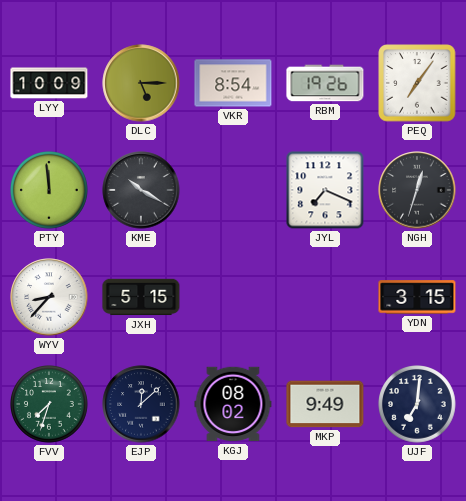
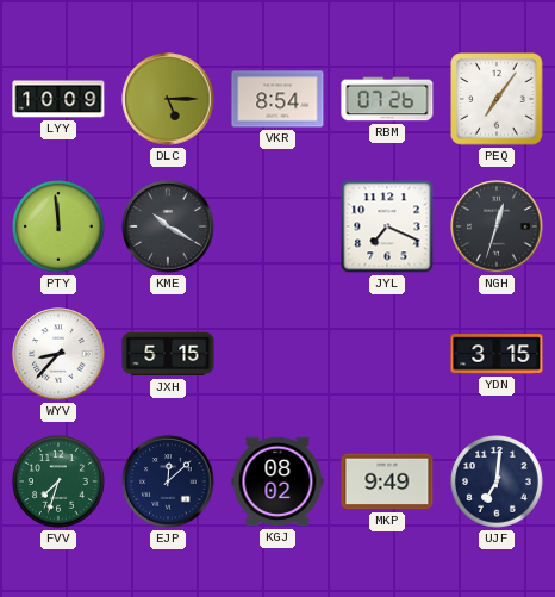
RBM: 19:26 -> 07:26 (387, 99)
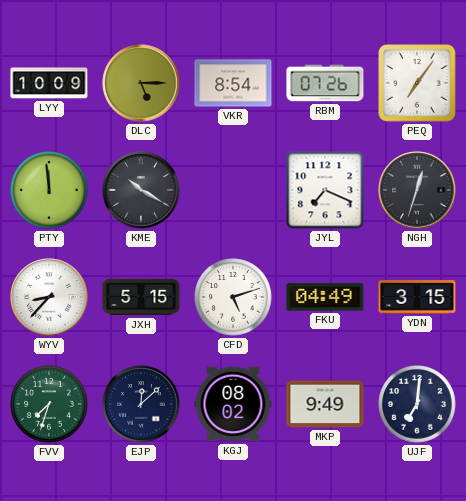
CFD: none -> 5:12 (234, 298)
FKU: none -> 04:49 (325, 297)
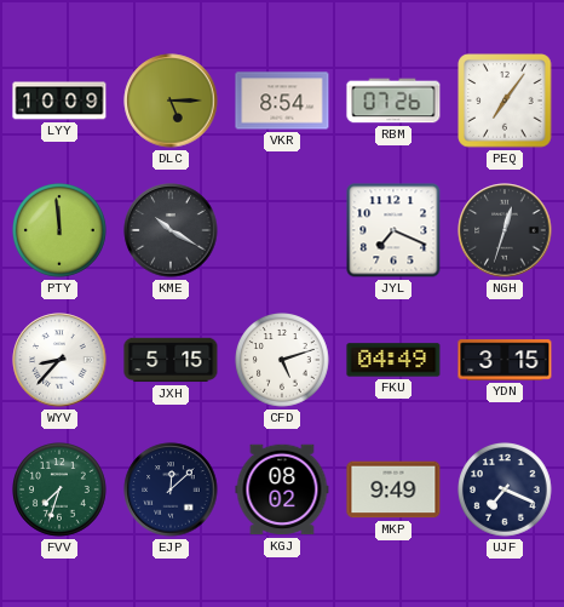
UJF: 7:01 -> 7:19 (506, 491)
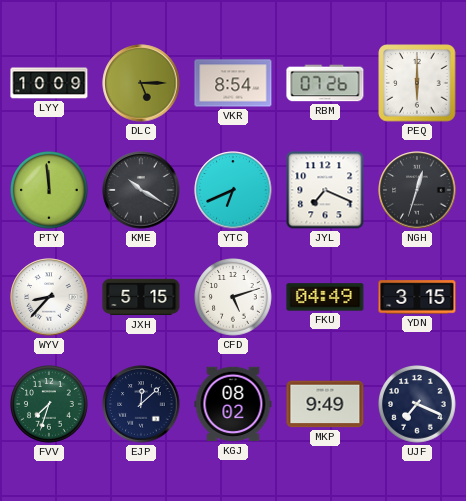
PEQ: 7:06 -> 6:00 (417, 83)
YTC: none -> 6:41 (233, 190)
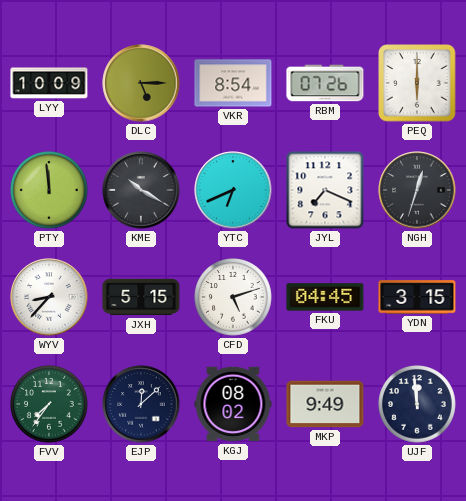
FKU: 04:49 -> 04:45 (325, 297)
FVV: 7:33 -> 7:36 (50, 405)
UJF: 7:19 -> 11:59 (418, 405)
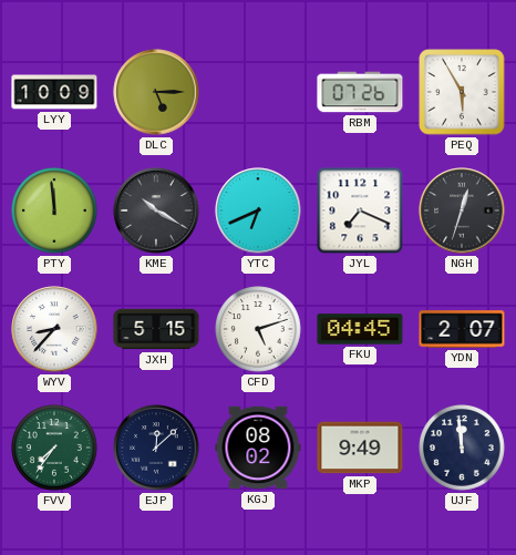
VKR: 8:54 -> none (233, 83)
PEQ: 6:00 -> 5:55 (462, 92)
YDN: 3:15 -> 2:07 (462, 329)
